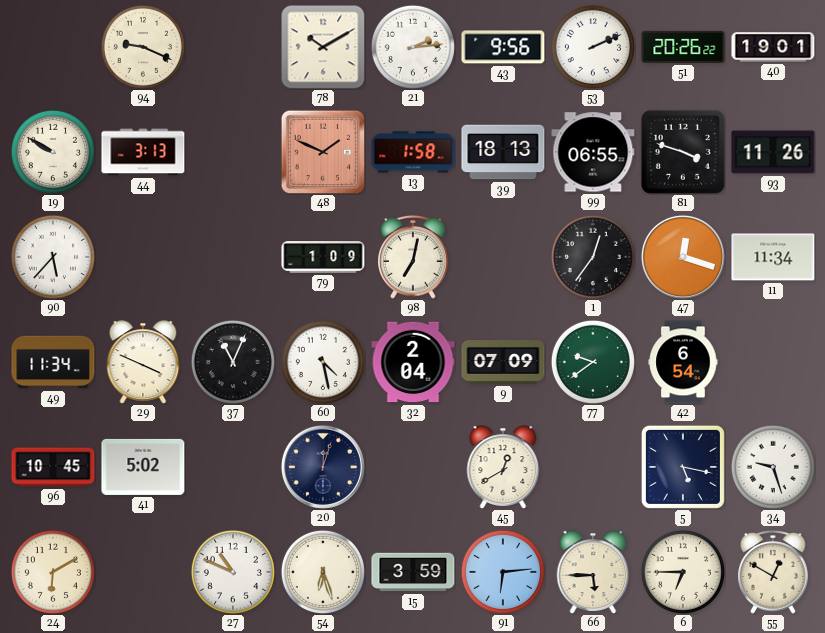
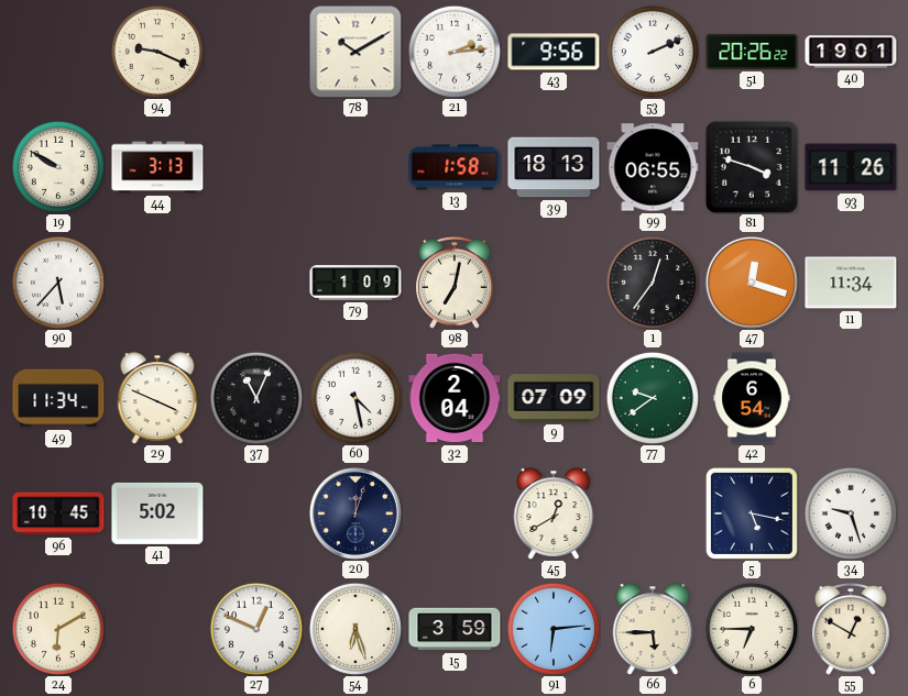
48: 1:49 -> none (322, 151)
27: 10:49 -> 12:49 (256, 629)
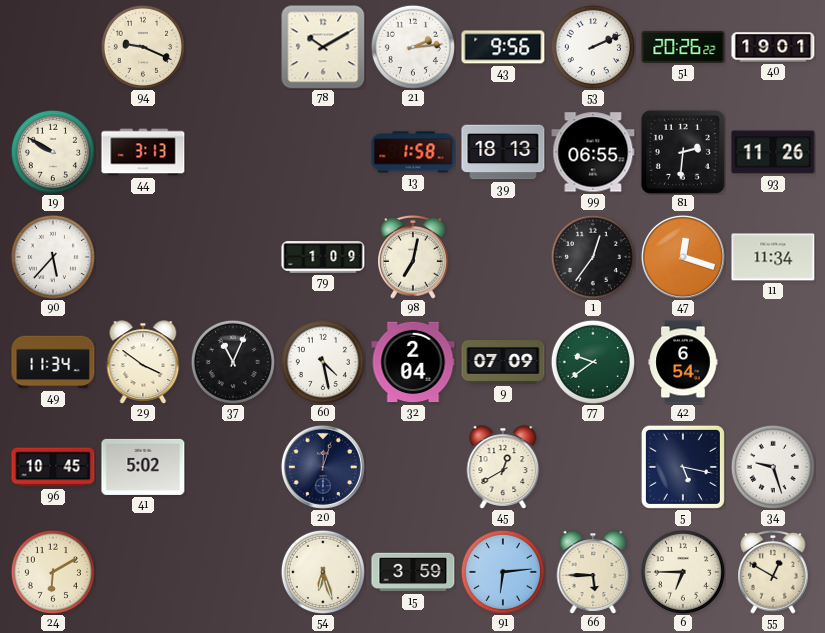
81: 3:48 -> 2:31 (683, 152)
29: 3:49 -> 3:51 (143, 362)
27: 12:49 -> none (256, 629)
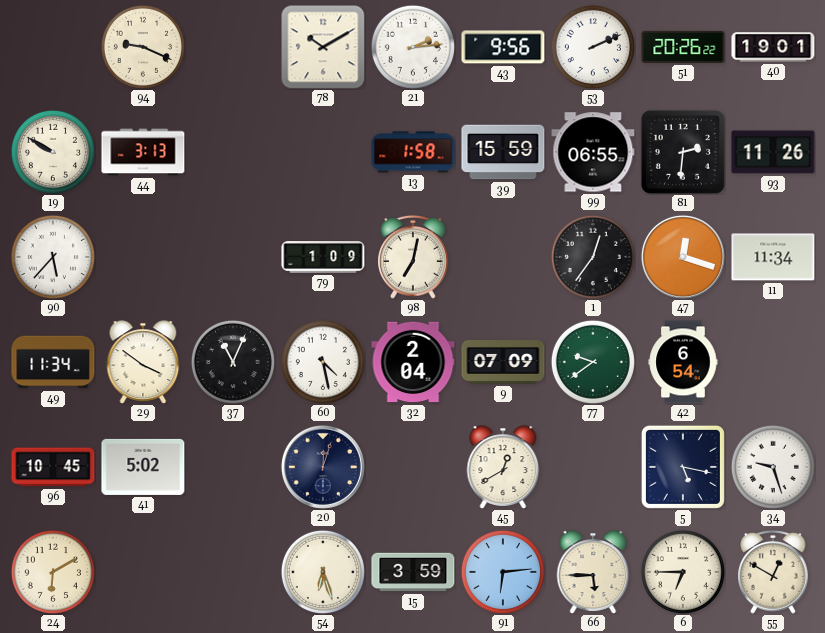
39: 18:13 -> 15:59 (503, 152)
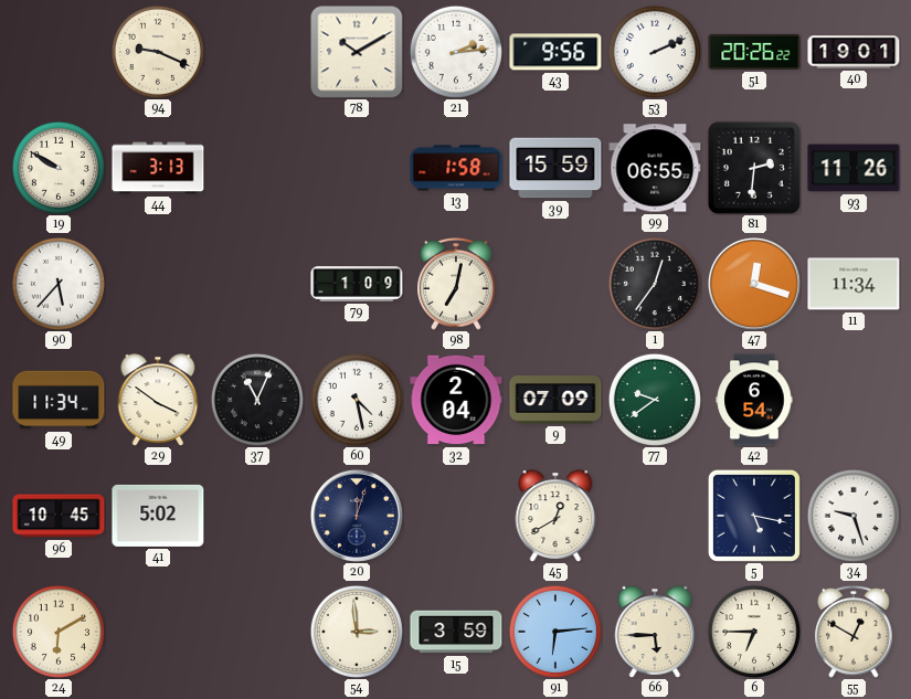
54: 6:27 -> 2:59 (357, 632)
